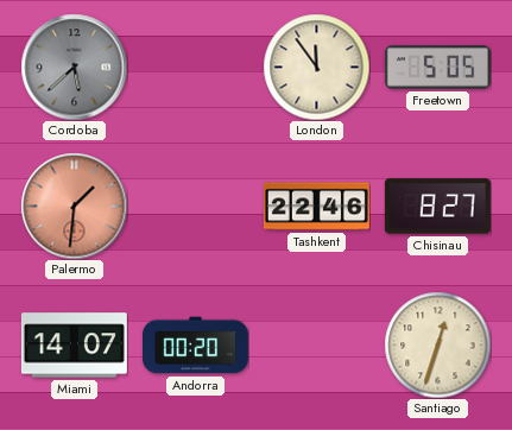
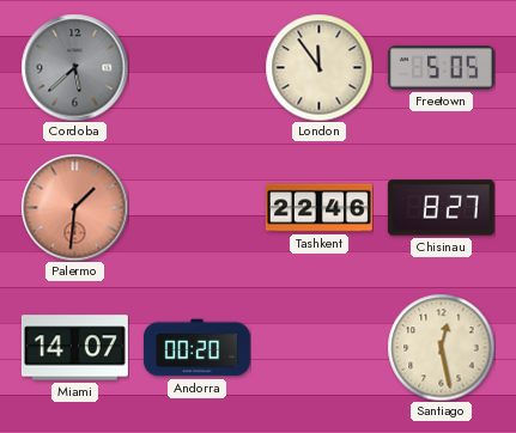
Santiago: 12:33 -> 12:28 (441, 347)
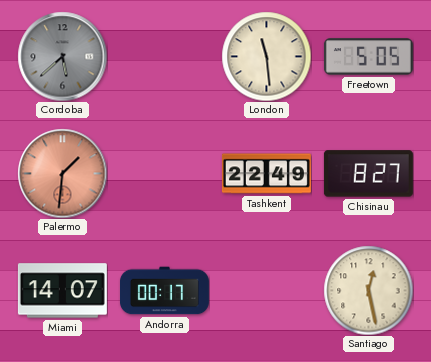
London: 11:54 -> 11:29 (266, 56)
Tashkent: 22:46 -> 22:49 (266, 174)
Andorra: 00:20 -> 00:17 (164, 291)
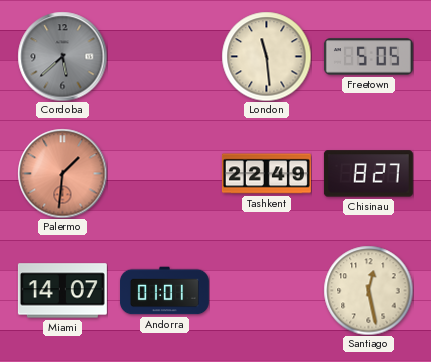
Andorra: 00:17 -> 01:01 (164, 291)
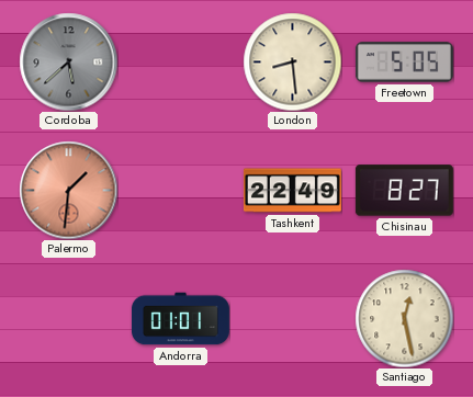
London: 11:29 -> 8:29 (292, 61)
Miami: 14:07 -> none (62, 291)
